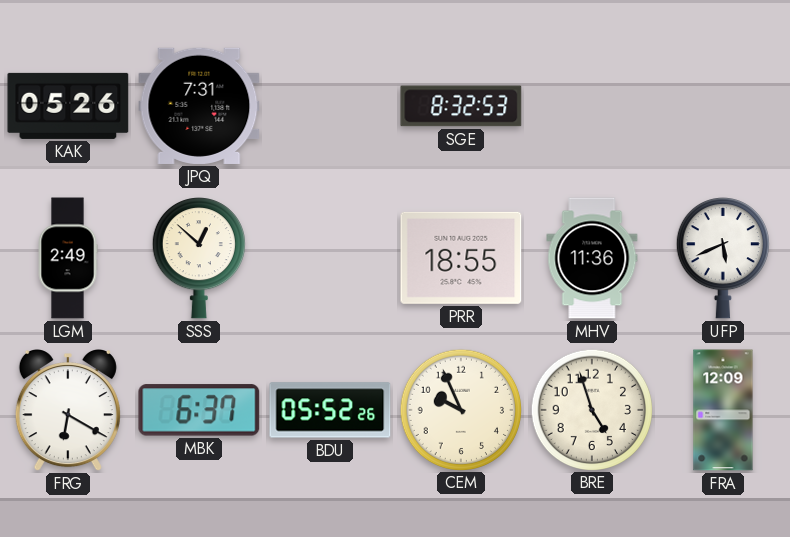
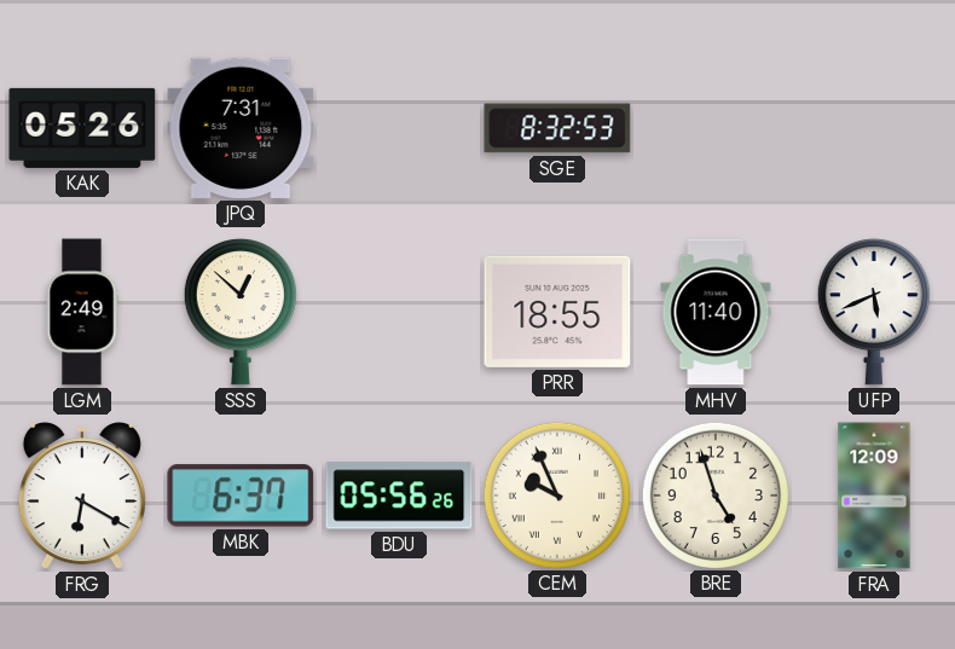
MHV: 11:36 -> 11:40 (716, 312)
BDU: 05:52 -> 05:56 (399, 496)
CEM numerals: Arabic -> Roman (556, 494)
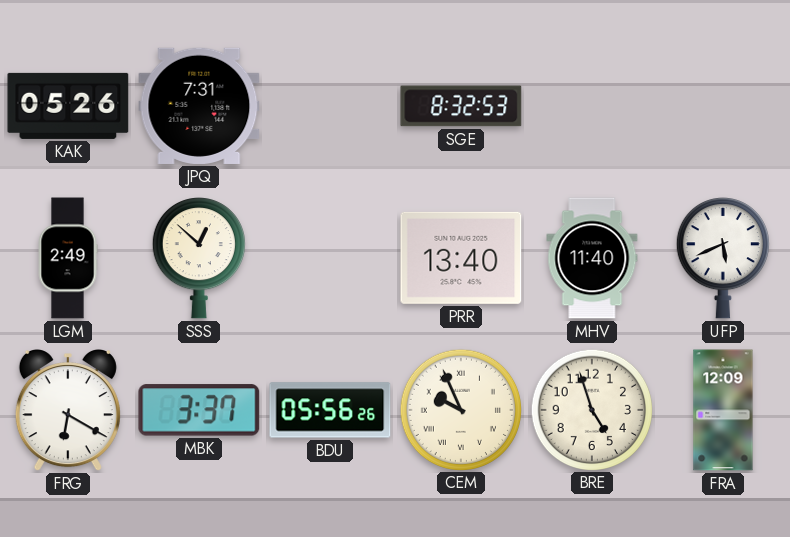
PRR: 18:55 -> 13:40 (461, 258)
MBK: 6:37 -> 3:37 (199, 410)
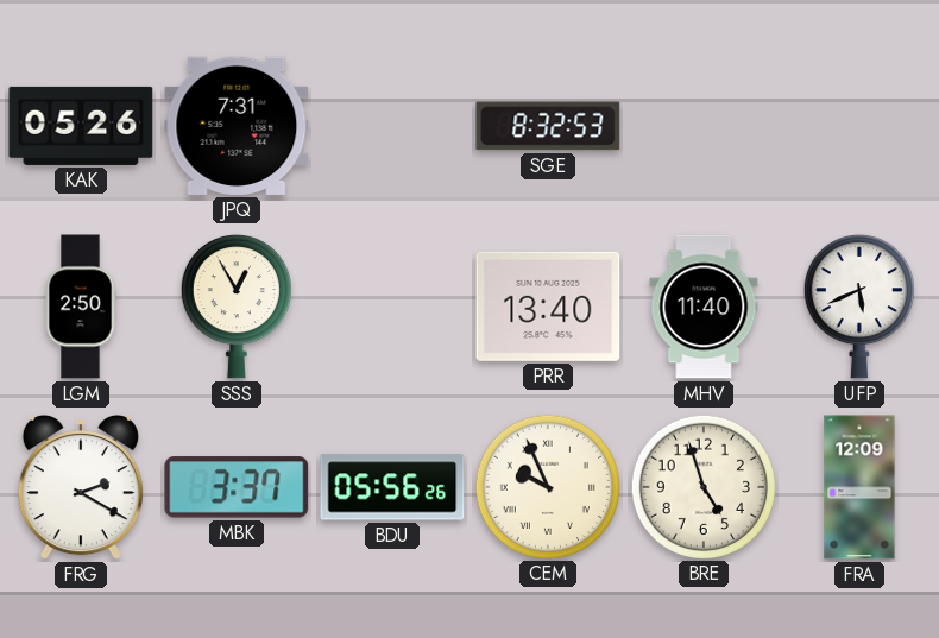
LGM: 2:49 -> 2:50 (81, 307)
SSS: 12:52 -> 12:55 (237, 308)
FRG: 6:20 -> 2:20 (81, 488)
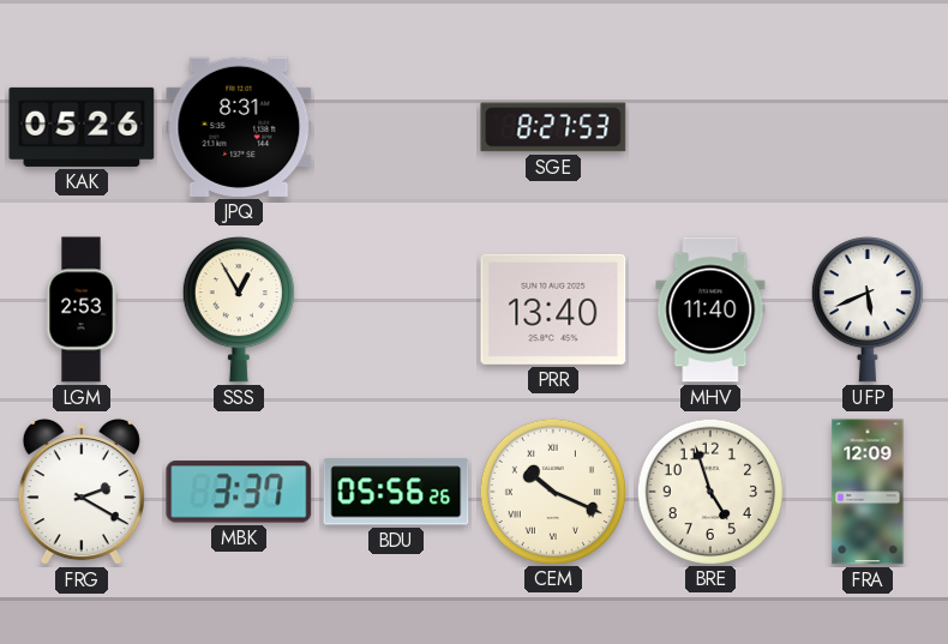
JPQ: 7:31 -> 8:31 (239, 127)
SGE: 8:32 -> 8:27 (553, 127)
LGM: 2:50 -> 2:53 (82, 309)
CEM: 9:56 -> 10:19 (552, 490)
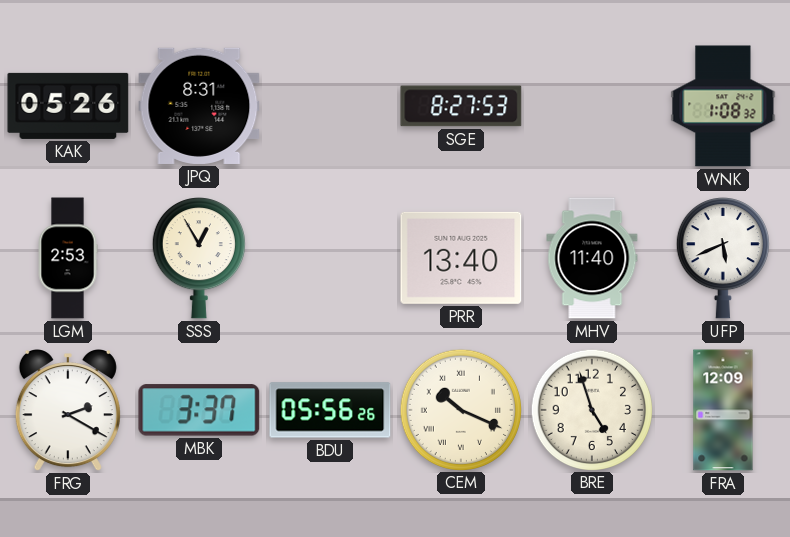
WNK: none -> 1:08 (723, 106)
